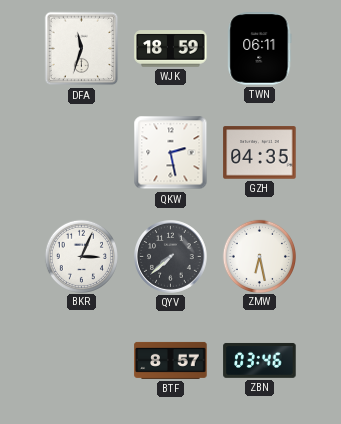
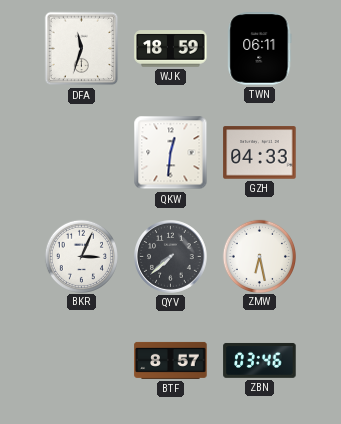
QKW: 2:28 -> 12:31 (171, 153)
GZH: 04:35 -> 04:33 (260, 153)
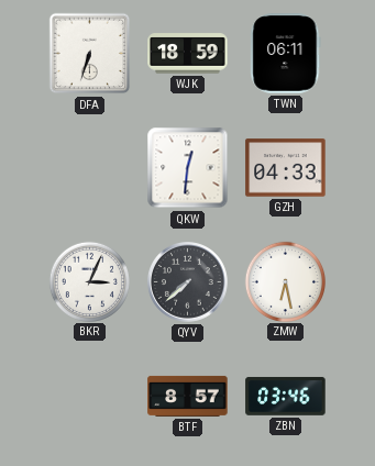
DFA: 11:33 -> 6:33 (90, 54)
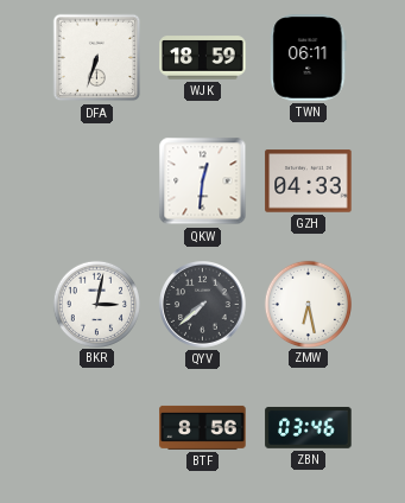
BKR: 3:04 -> 3:02 (96, 304)
BTF: 8:57 -> 8:56 (203, 427)
